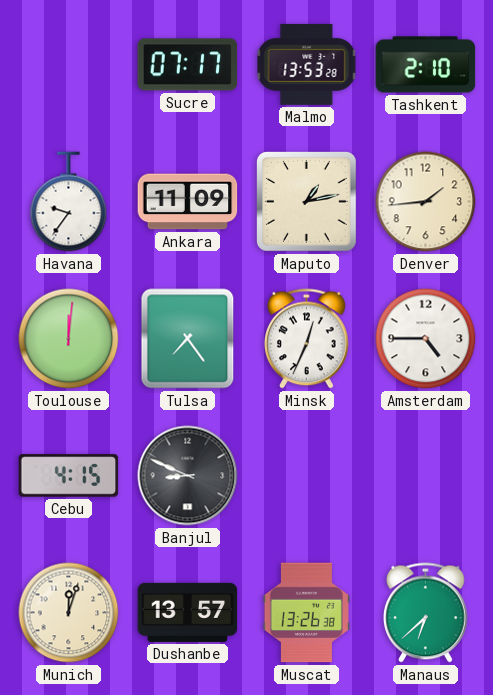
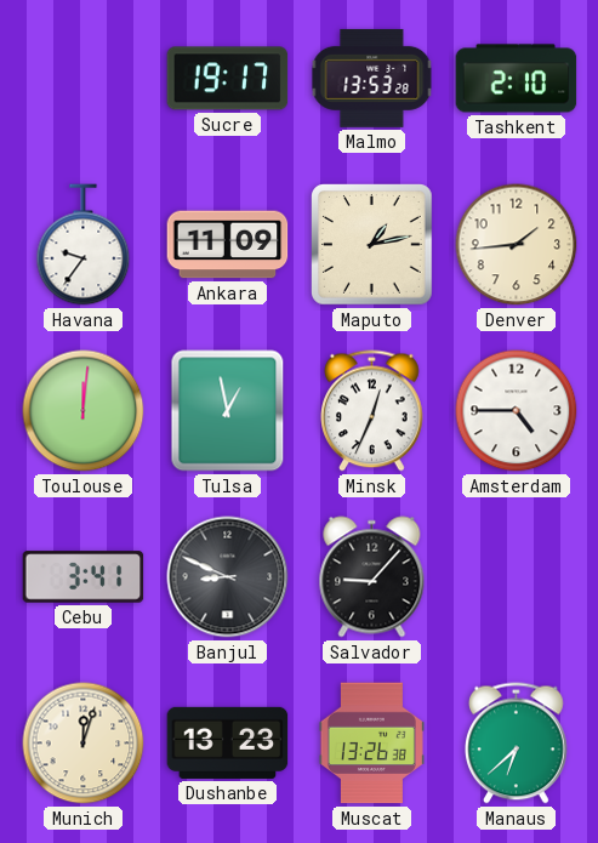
Sucre: 07:17 -> 19:17 (228, 79)
Tulsa: 7:24 -> 12:58 (228, 411)
Cebu: 4:15 -> 3:41 (84, 577)
Salvador: none -> 9:07 (372, 577)
Dushanbe: 13:57 -> 13:23 (228, 742)
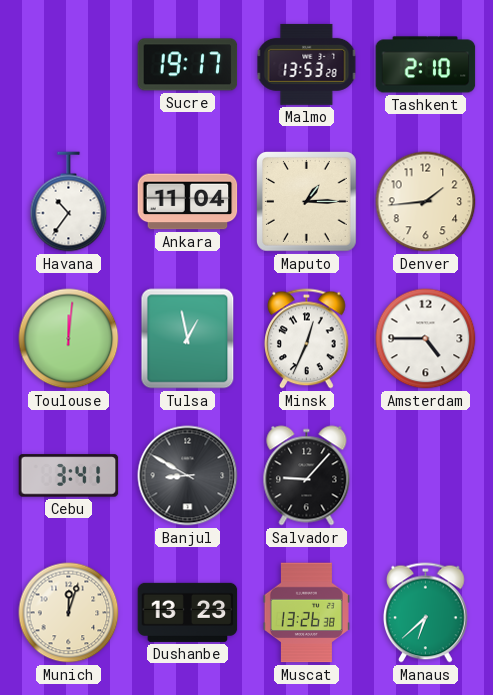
Havana: 9:36 -> 10:36 (69, 202)
Ankara: 11:09 -> 11:04 (188, 202)
Maputo: 1:13 -> 1:15 (307, 202)
Banjul: 8:49 -> 8:50 (188, 476)
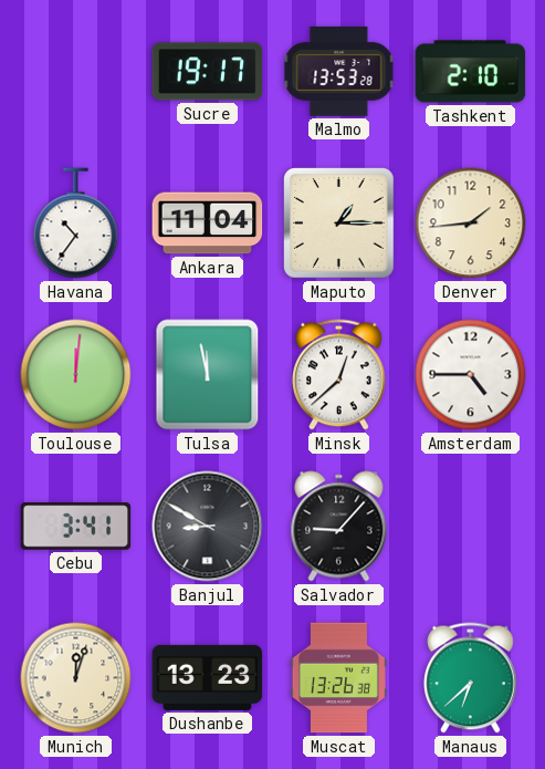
Tulsa: 12:58 -> 11:58 (208, 375)
Minsk: 12:34 -> 12:38 (339, 375)
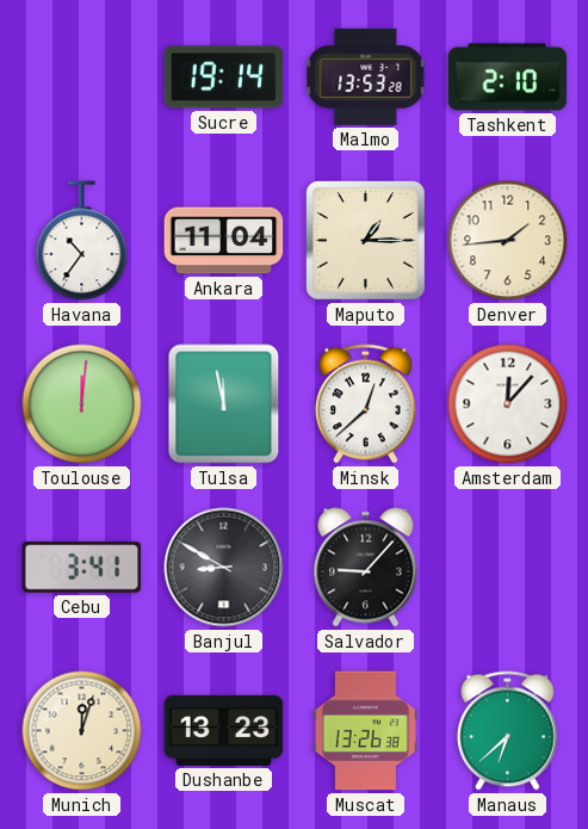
Sucre: 19:17 -> 19:14 (224, 78)
Amsterdam: 4:45 -> 12:07 (508, 404)
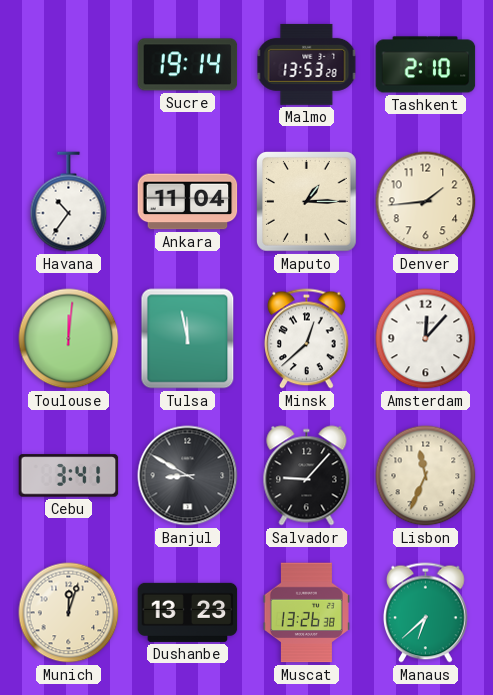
Lisbon: none -> 11:34 (426, 476)
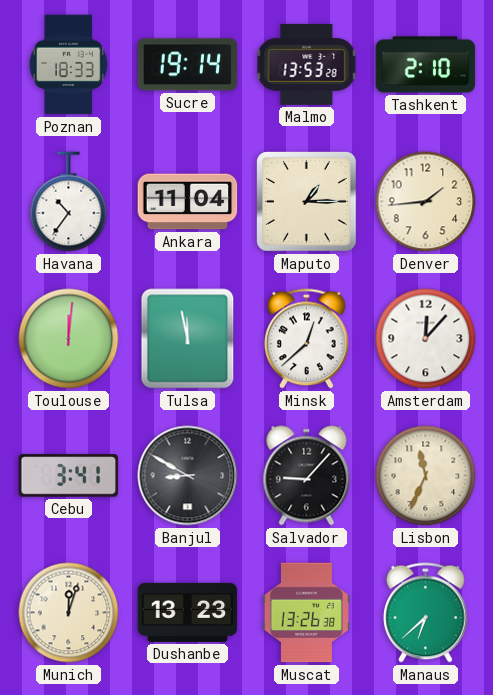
Poznan: none -> 18:33 (68, 65)
